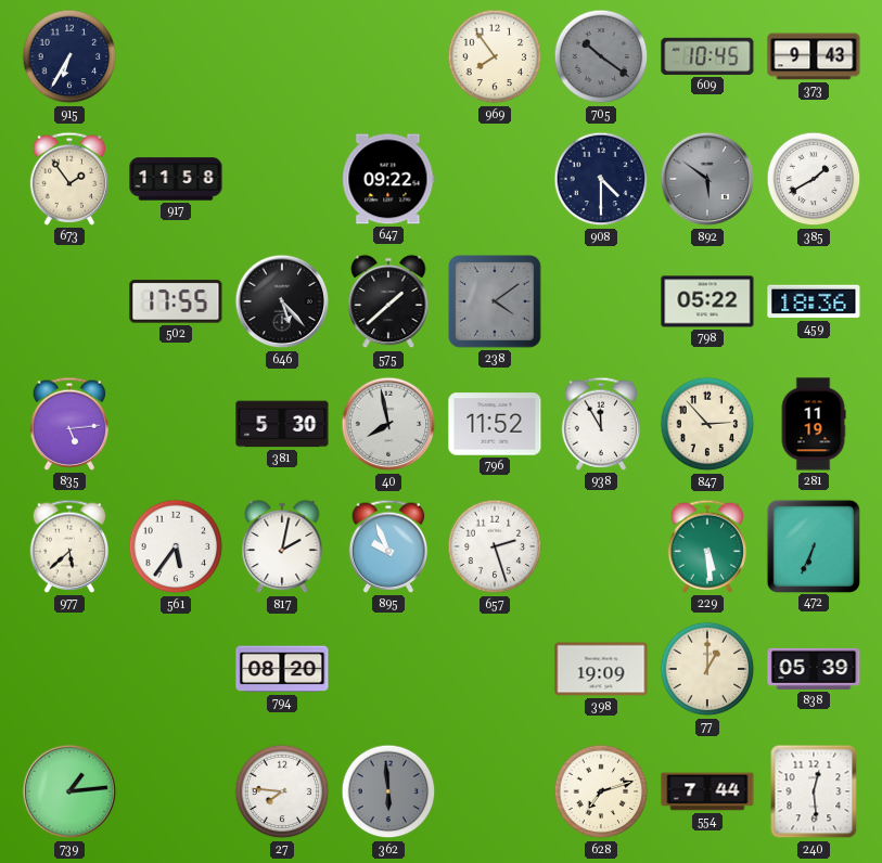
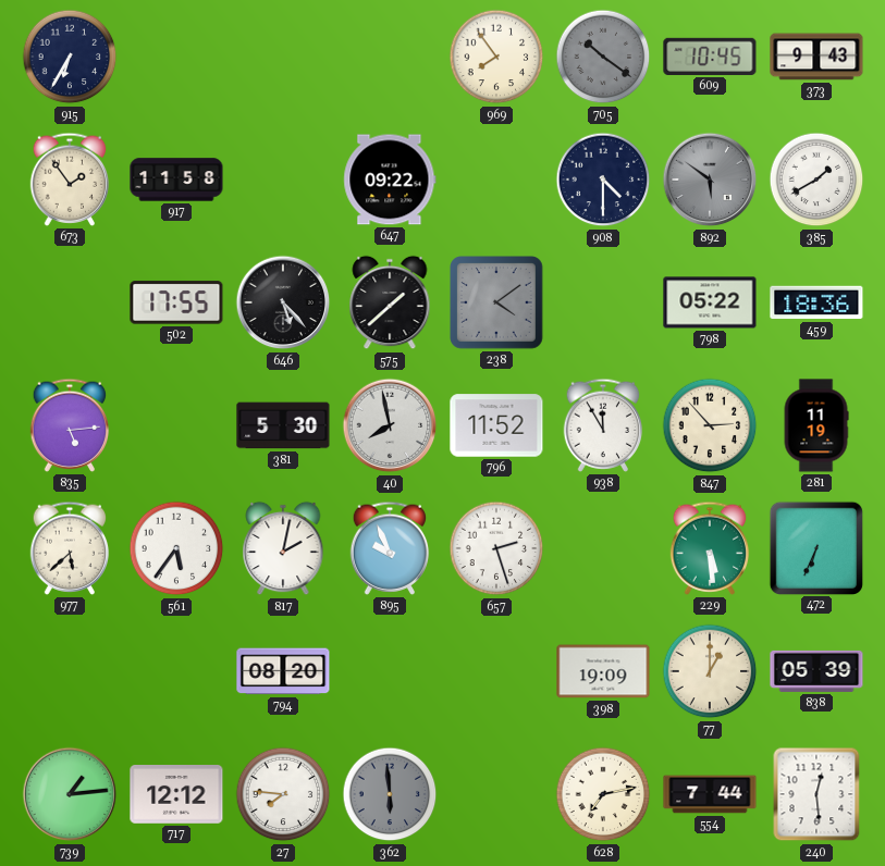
717: none -> 12:12 (176, 795)
628: 7:12 -> 7:13 (603, 794)
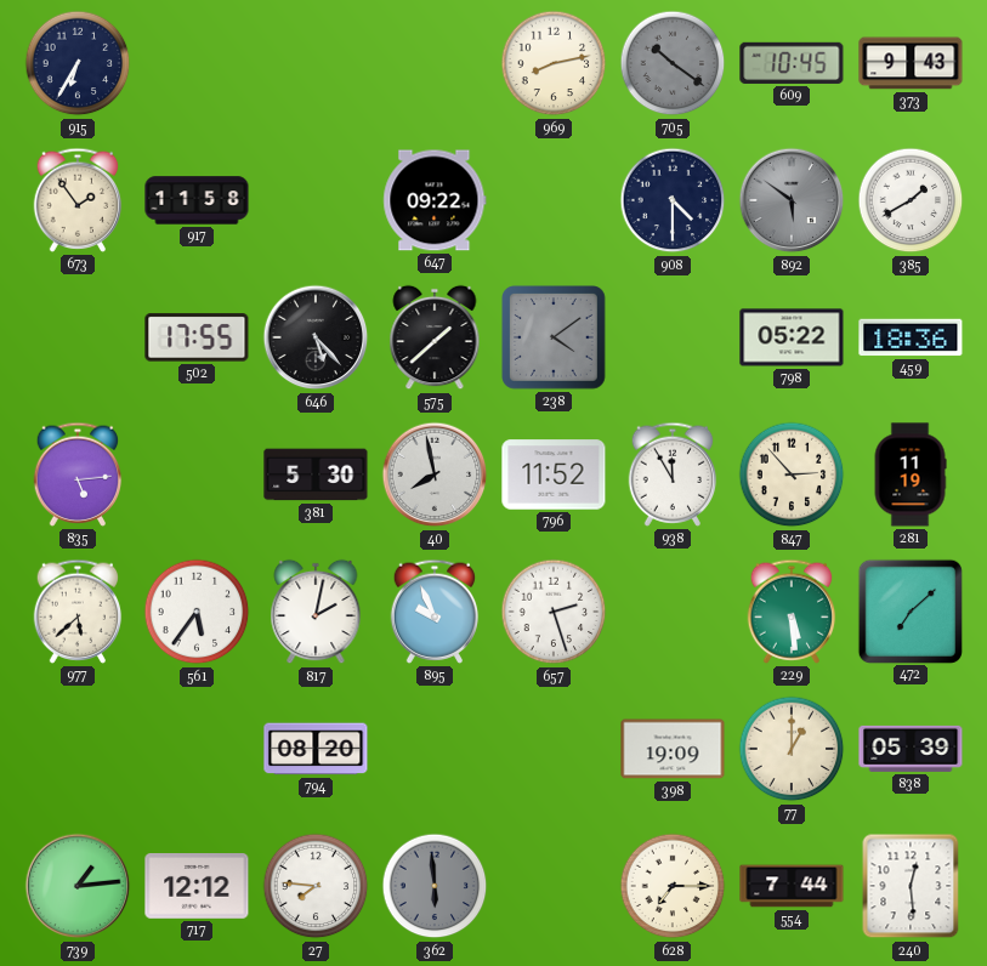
969: 7:54 -> 8:13 (554, 63)
472: 6:34 -> 7:08 (909, 610)
628: 7:13 -> 7:15 (673, 886)
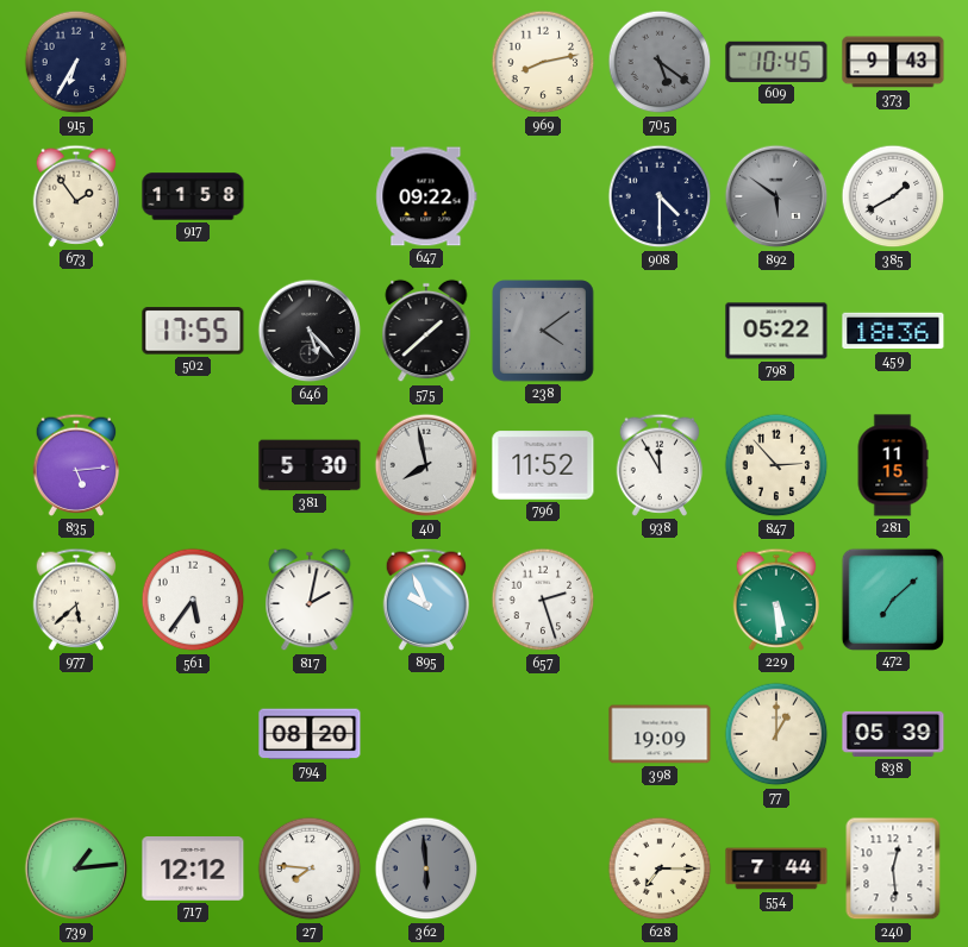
705: 10:21 -> 5:21 (660, 62)
281: 11:19 -> 11:15 (893, 465)
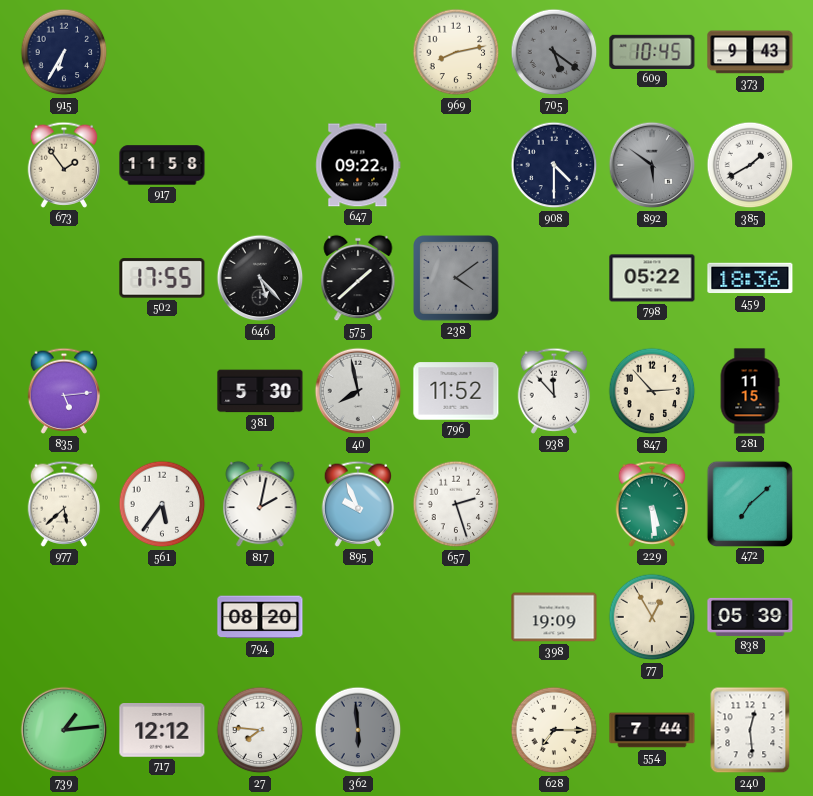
938: 11:55 -> 11:53 (554, 391)
77: 1:00 -> 12:55 (652, 617)
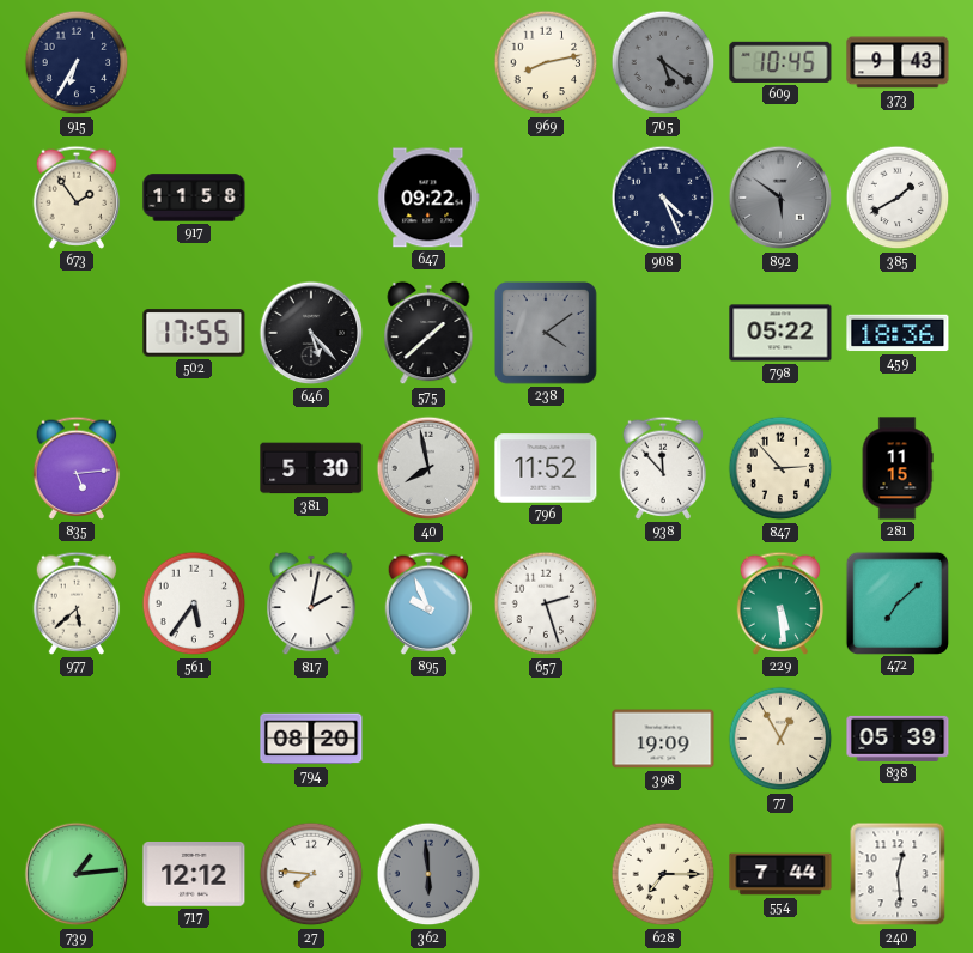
908: 4:30 -> 4:26 (663, 198)
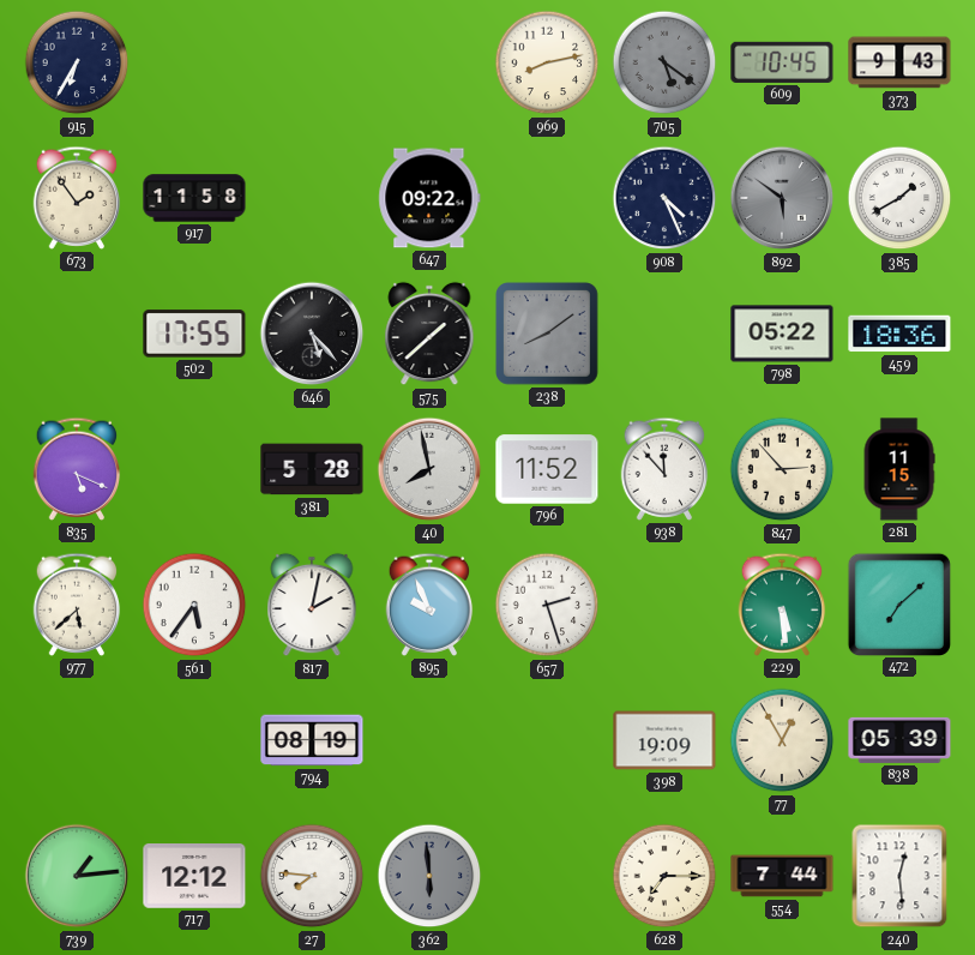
238: 4:09 -> 8:09 (548, 335)
835: 5:14 -> 5:19 (77, 469)
381: 5:30 -> 5:28 (312, 469)
794: 08:20 -> 08:19 (312, 740)
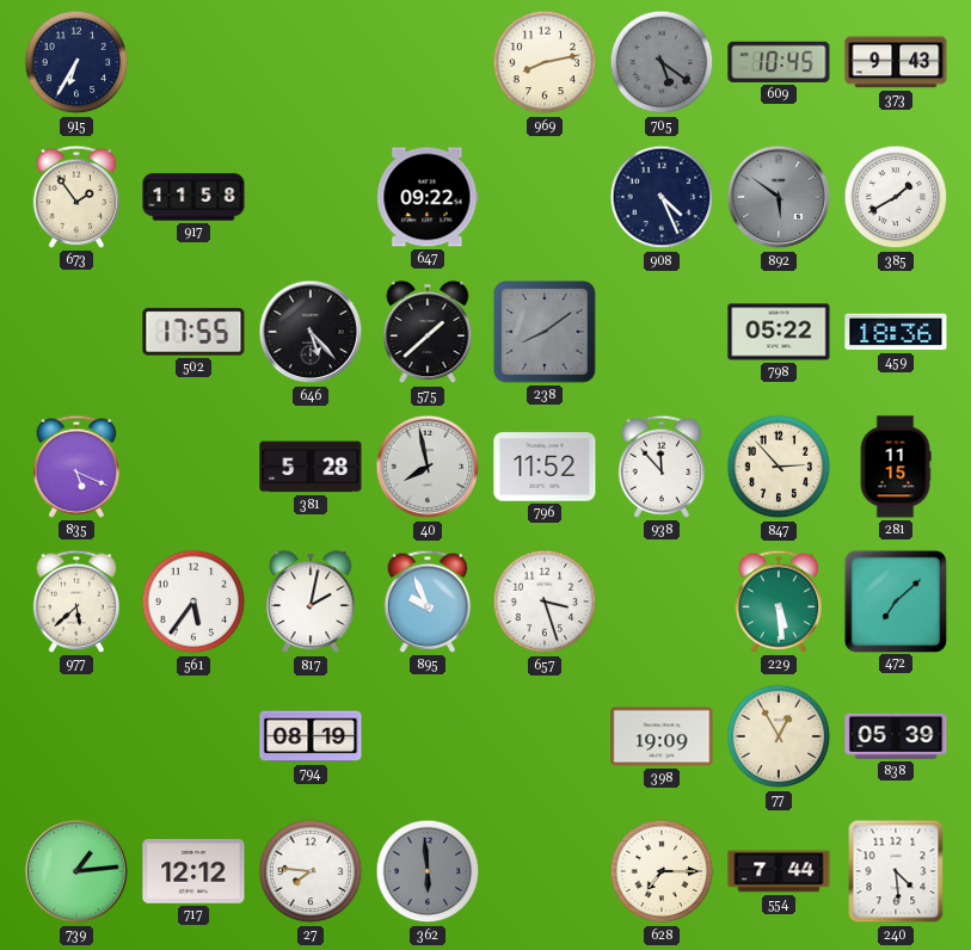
657: 2:27 -> 3:27 (545, 602)
240: 12:29 -> 4:29 (896, 871)
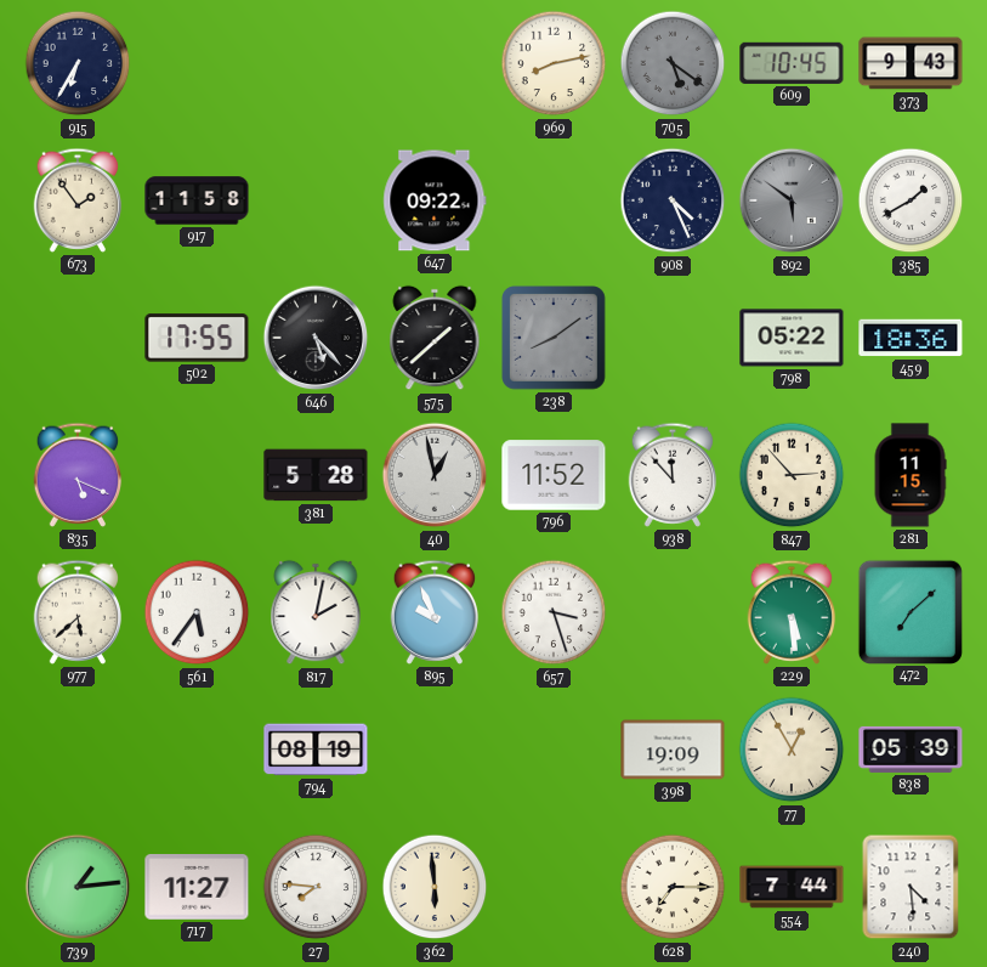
40: 7:58 -> 12:58 (435, 475)
717: 12:12 -> 11:27 (197, 888)
362 dial: grey -> cream (435, 887)
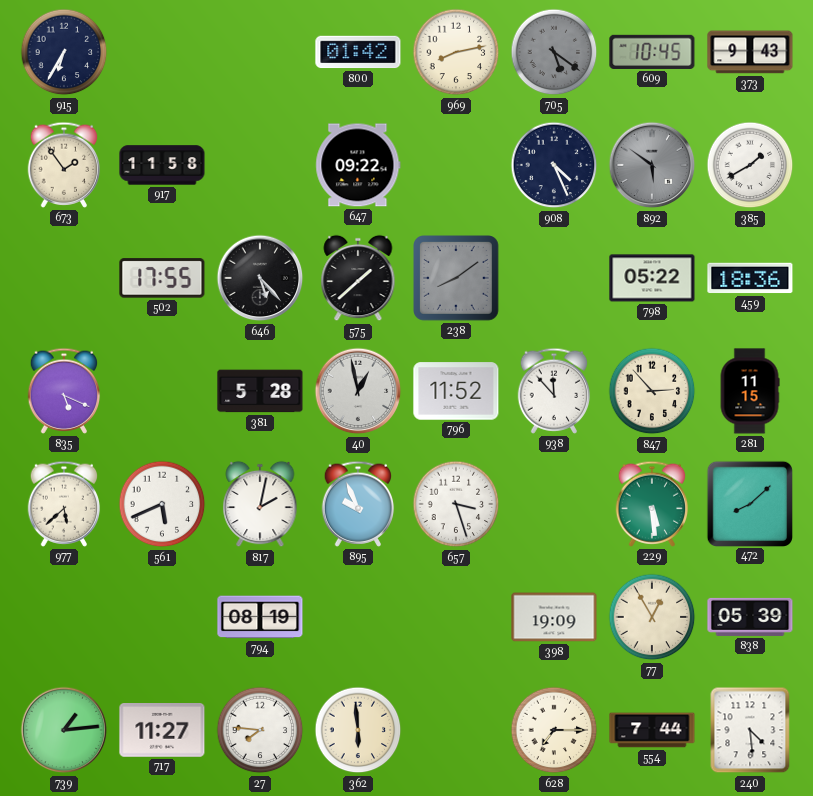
800: none -> 01:42 (358, 52)
561: 5:36 -> 5:41 (162, 504)
472: 7:08 -> 8:08 (749, 503)
